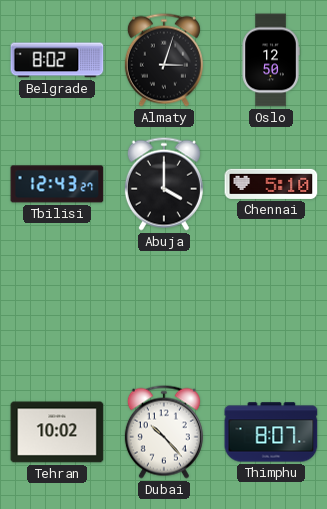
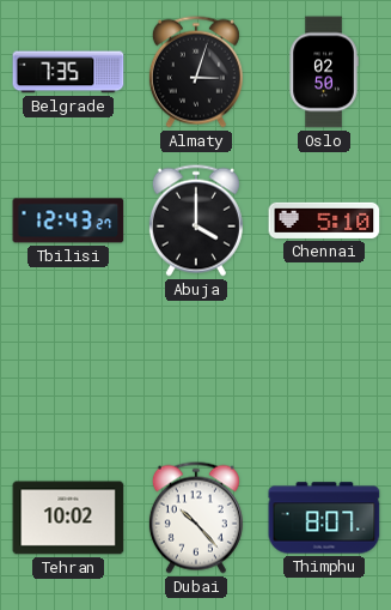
Belgrade: 8:02 -> 7:35 (68, 72)
Oslo: 12:50 -> 02:50 (324, 72)
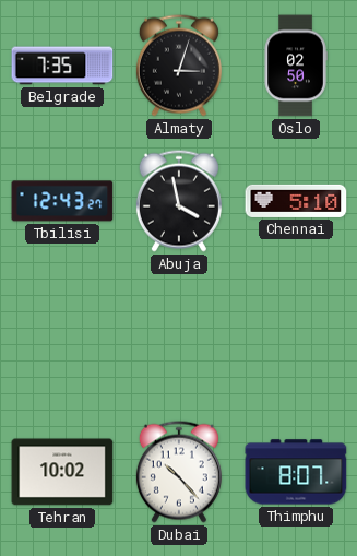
Abuja: 4:00 -> 3:58 (179, 201)
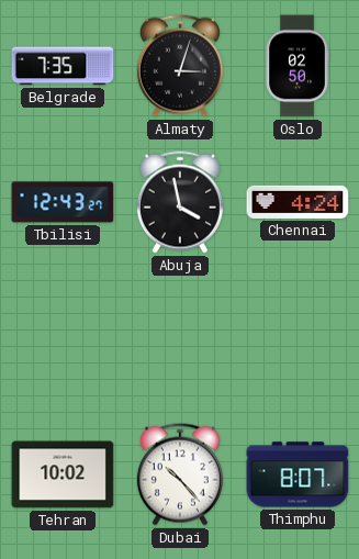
Chennai: 5:10 -> 4:24 (298, 202)
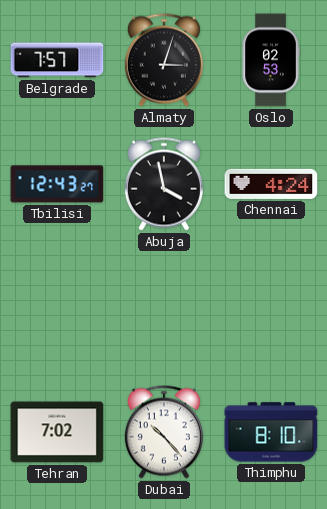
Belgrade: 7:35 -> 7:57 (57, 60)
Oslo: 02:50 -> 02:53 (271, 60)
Tehran: 10:02 -> 7:02 (57, 432)
Thimphu: 8:07 -> 8:10 (271, 432)
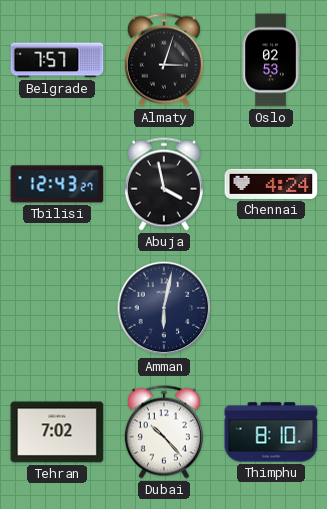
Amman: none -> 6:02 (164, 308)
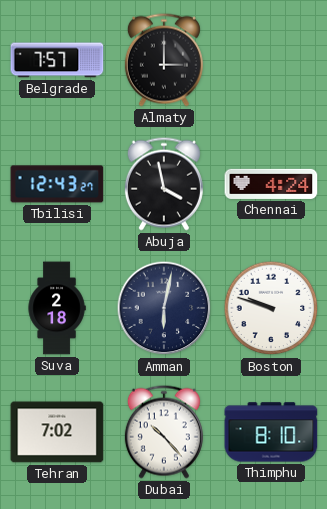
Almaty: 3:03 -> 3:00 (164, 60)
Oslo: 02:53 -> none (271, 60)
Suva: none -> 2:18 (57, 308)
Boston: none -> 9:48 (271, 308)
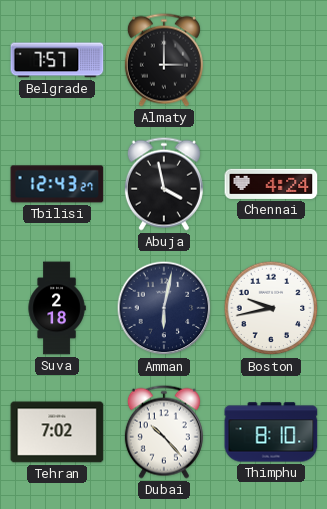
Boston: 9:48 -> 9:43 (271, 308)
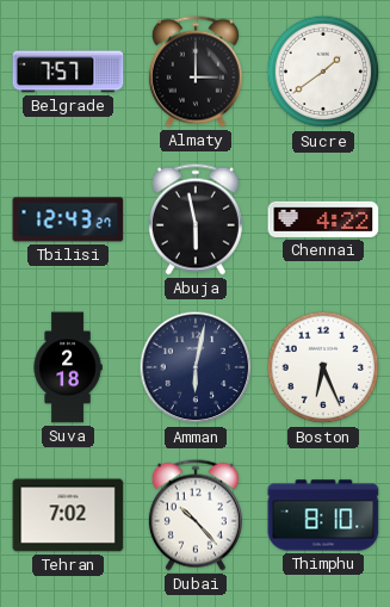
Sucre: none -> 1:39 (323, 72)
Abuja: 3:58 -> 5:58 (196, 219)
Chennai: 4:24 -> 4:22 (323, 219)
Boston: 9:43 -> 6:26 (323, 367)
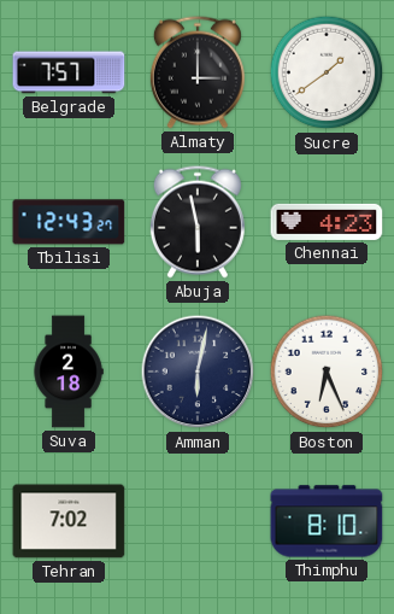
Chennai: 4:22 -> 4:23 (327, 222)
Dubai: 10:23 -> none (196, 515)
